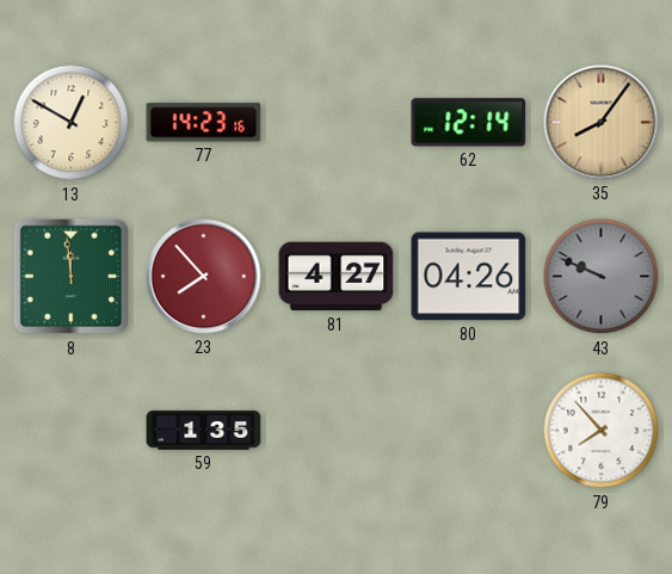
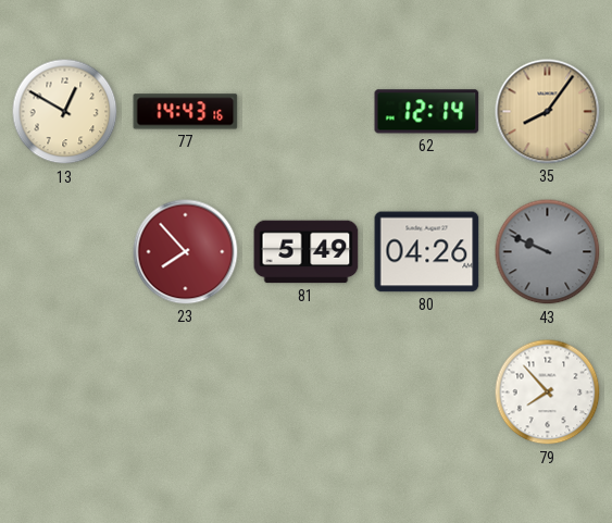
77: 14:23 -> 14:43 (186, 112)
8: 11:59 -> none (72, 277)
81: 4:27 -> 5:49 (307, 252)
59: 1:35 -> none (204, 431)
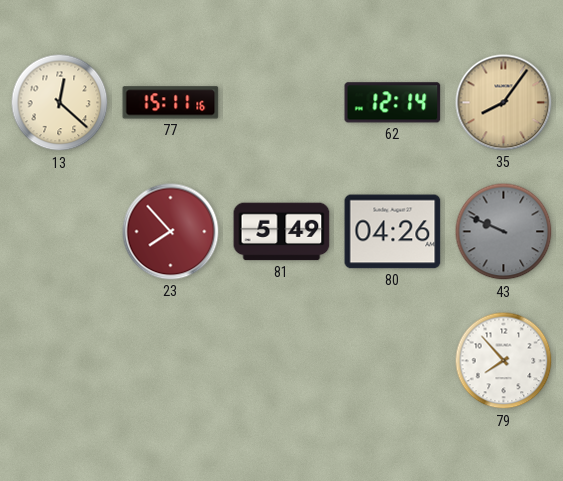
13: 12:50 -> 12:22 (60, 103)
77: 14:43 -> 15:11 (171, 103)
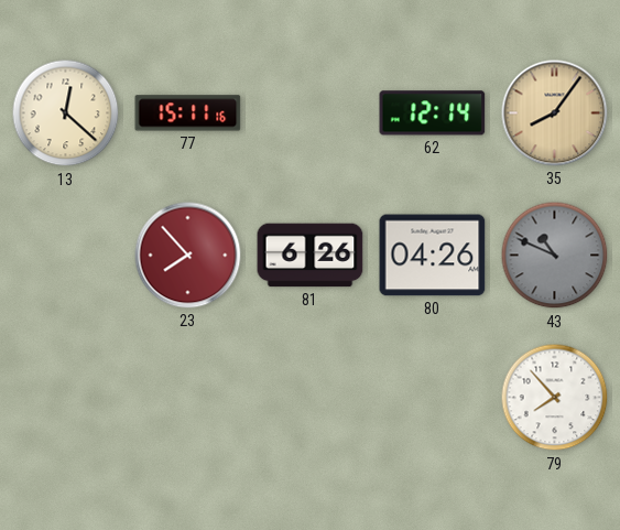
81: 5:49 -> 6:26 (311, 256)
43: 9:49 -> 10:49 (555, 256)
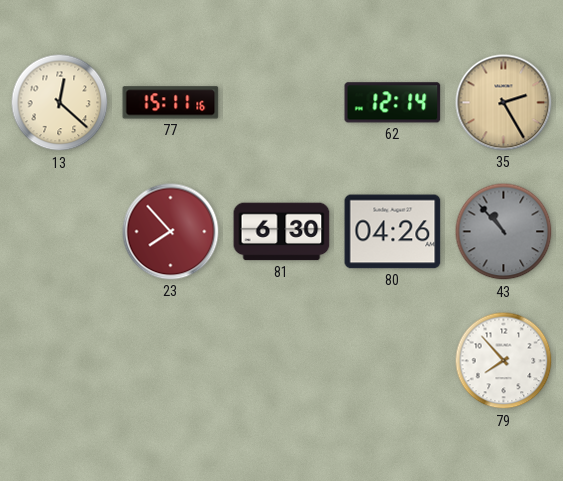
35: 8:06 -> 2:25 (504, 103)
81: 6:26 -> 6:30 (282, 232)
43: 10:49 -> 10:53 (504, 232)
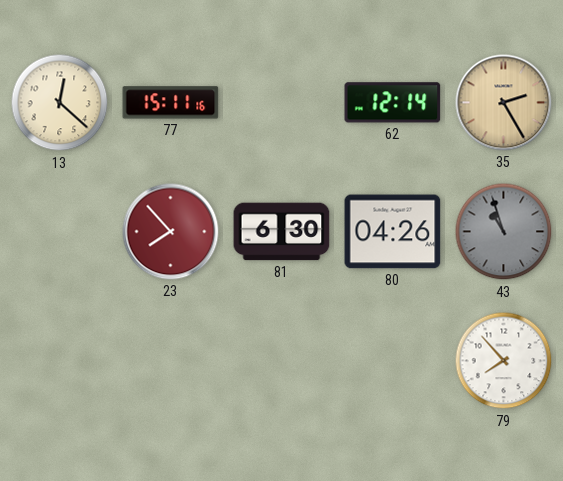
43: 10:53 -> 10:57 (504, 232)
